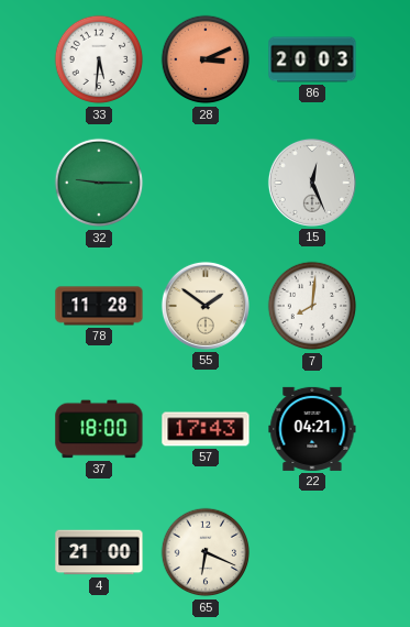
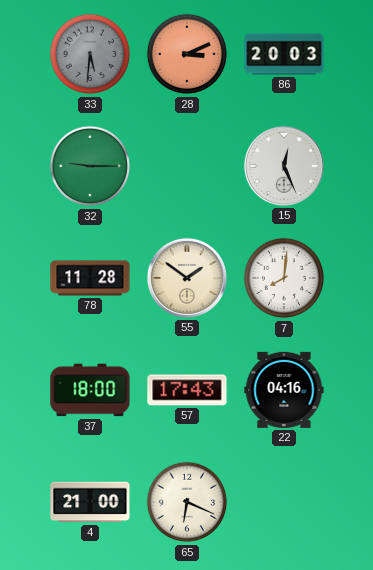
33 dial: white -> grey (90, 54)
22: 04:21 -> 04:16 (284, 390)
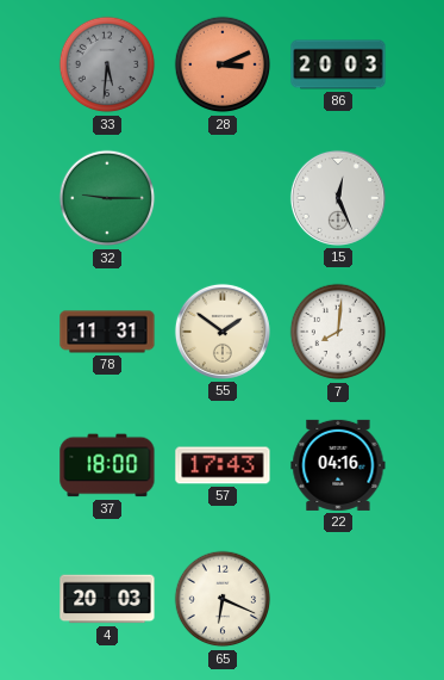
78: 11:28 -> 11:31 (107, 332)
4: 21:00 -> 20:03 (107, 599)
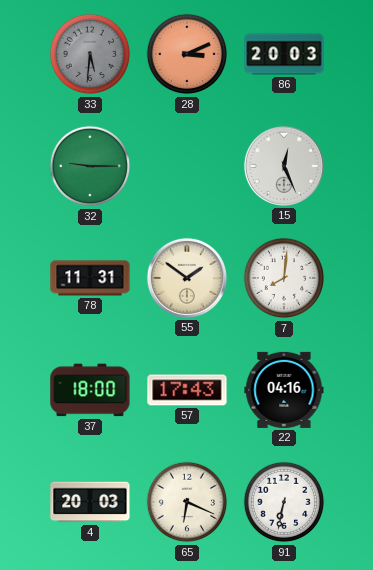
91: none -> 6:32 (284, 502)
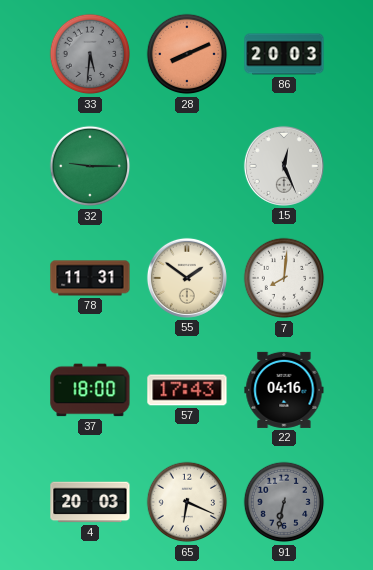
28: 3:11 -> 8:11 (187, 54)
91 dial: white -> grey (284, 502)
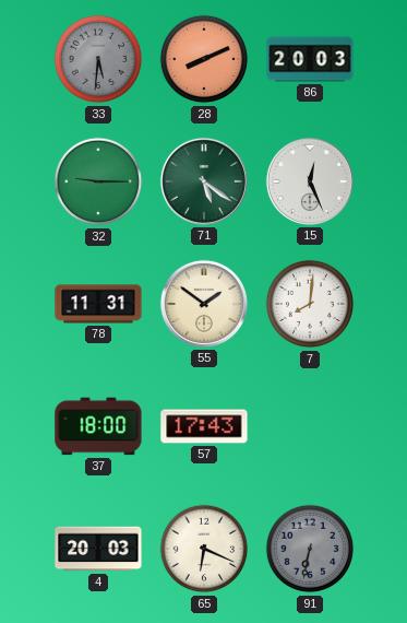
71: none -> 5:21 (204, 181)
22: 04:16 -> none (284, 390)
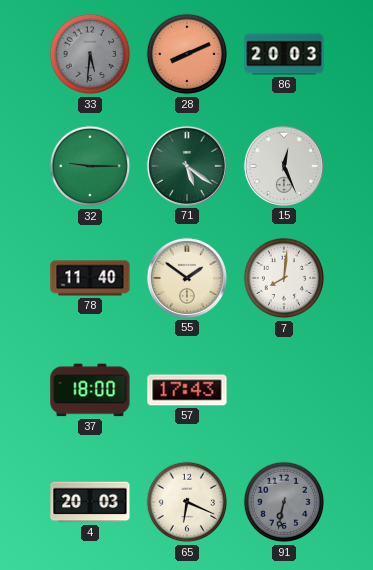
78: 11:31 -> 11:40 (90, 278)
